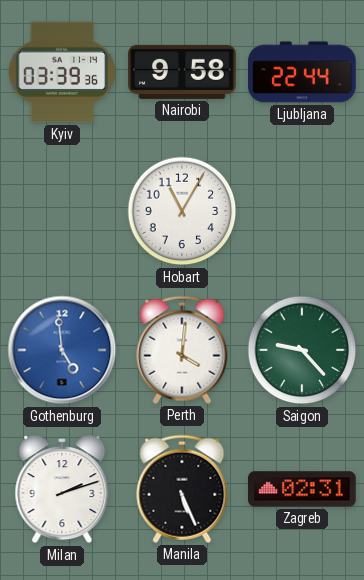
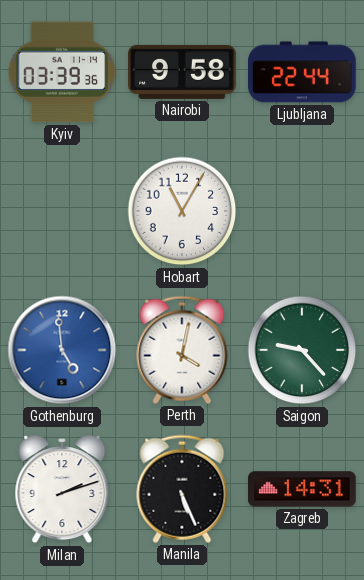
Perth: 4:01 -> 4:02 (182, 350)
Zagreb: 02:31 -> 14:31 (302, 489)
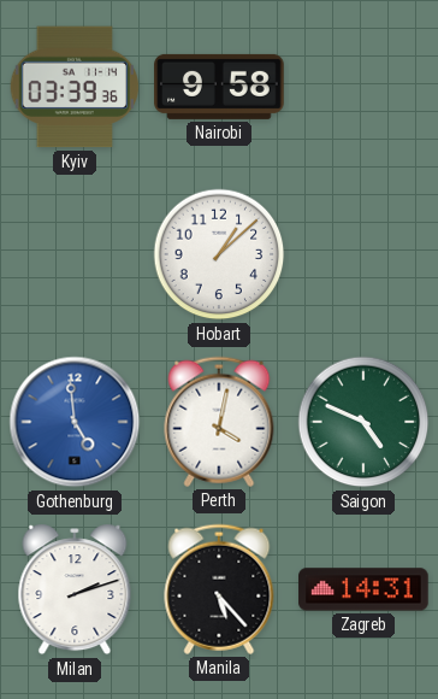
Ljubljana: 22:44 -> none (302, 72)
Hobart: 11:05 -> 1:08 (219, 254)
Saigon: 9:23 -> 4:49 (363, 422)
Manila: 5:26 -> 5:23 (219, 589)
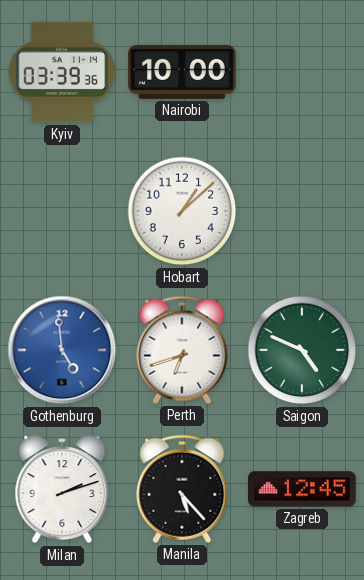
Nairobi: 9:58 -> 10:00 (182, 72)
Perth: 4:02 -> 6:42 (182, 350)
Zagreb: 14:31 -> 12:45 (302, 489)
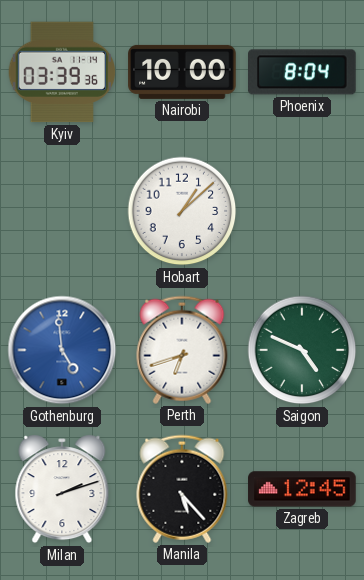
Phoenix: none -> 8:04 (303, 72)
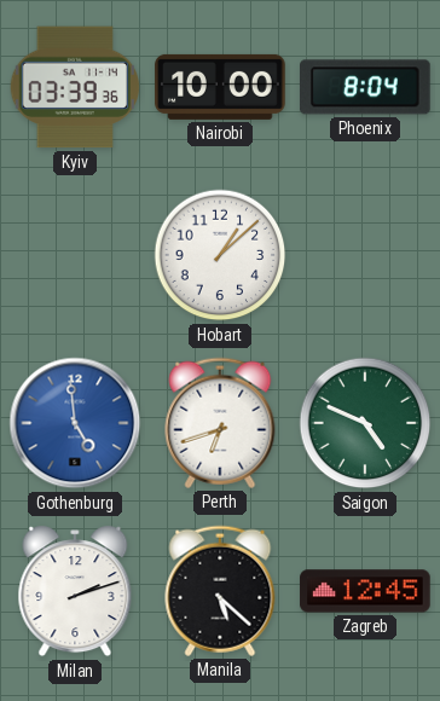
Manila: 5:23 -> 5:22 (220, 591)
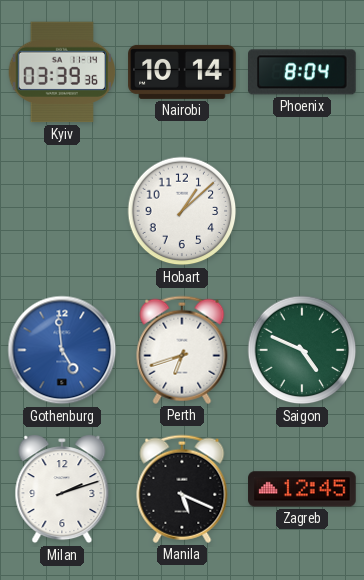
Nairobi: 10:00 -> 10:14 (182, 72)
Manila: 5:22 -> 5:19 (182, 489)
